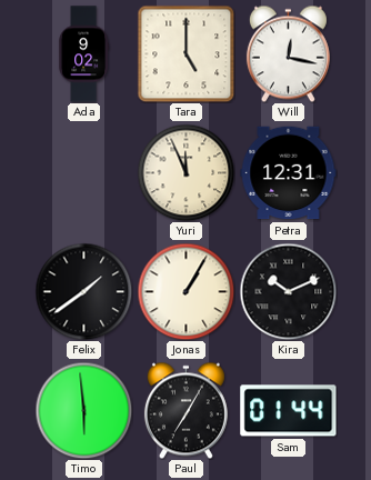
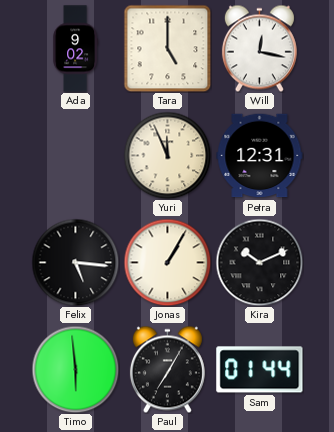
Felix: 1:39 -> 5:16 (75, 262)
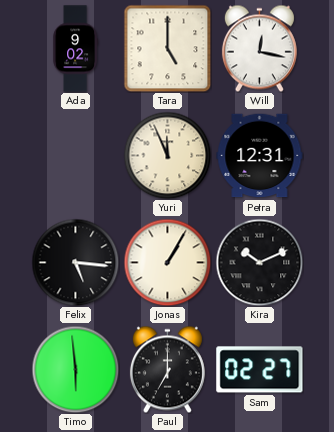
Paul: 7:05 -> 7:00 (167, 369)
Sam: 01:44 -> 02:27 (260, 370)
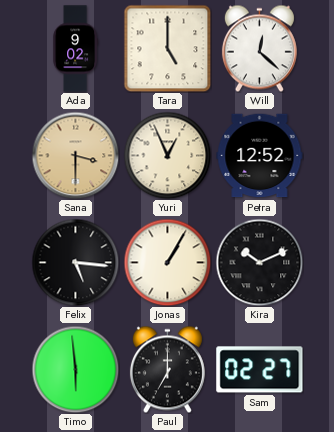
Will: 12:17 -> 12:22 (259, 48)
Sana: none -> 3:30 (75, 155)
Yuri: 11:56 -> 12:56 (167, 155)
Petra: 12:31 -> 12:52 (260, 156)
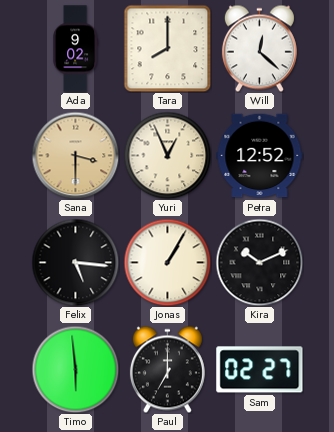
Tara: 5:00 -> 8:00 (167, 48)
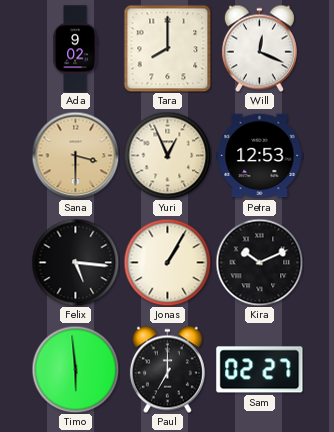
Will: 12:22 -> 12:19 (259, 48)
Petra: 12:52 -> 12:53 (260, 156)
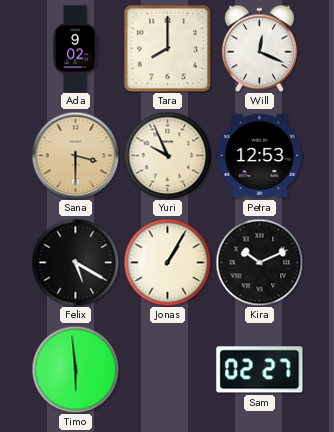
Yuri: 12:56 -> 9:56 (167, 155)
Felix: 5:16 -> 5:20 (75, 262)
Paul: 7:00 -> none (167, 369)
